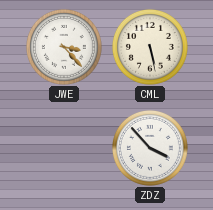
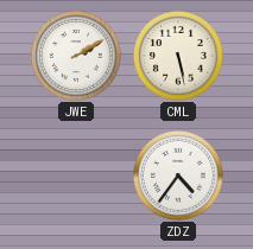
JWE: 3:23 -> 2:10 (76, 56)
ZDZ: 3:53 -> 4:36 (178, 175)
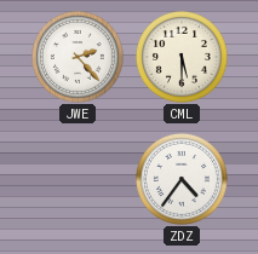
JWE: 2:10 -> 2:23 (78, 57)
CML: 5:28 -> 5:30 (182, 57)
